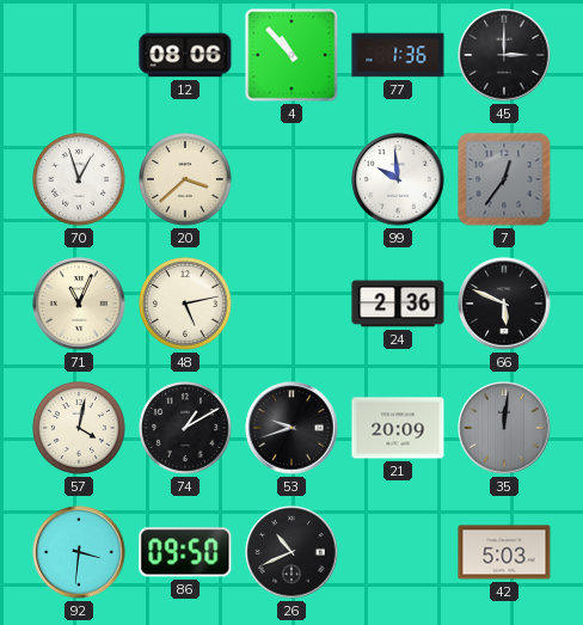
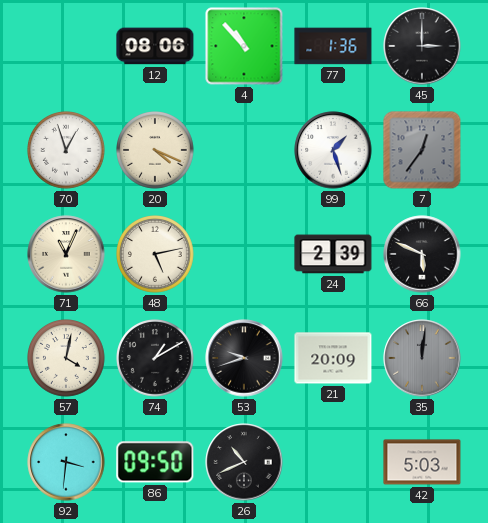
20: 3:38 -> 4:19 (156, 151)
99: 9:59 -> 1:27 (333, 150)
24: 2:36 -> 2:39 (333, 254)
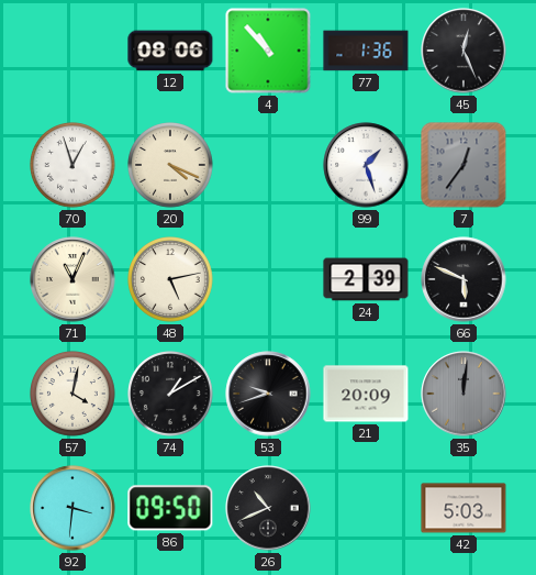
45: 3:00 -> 12:26 (464, 51)
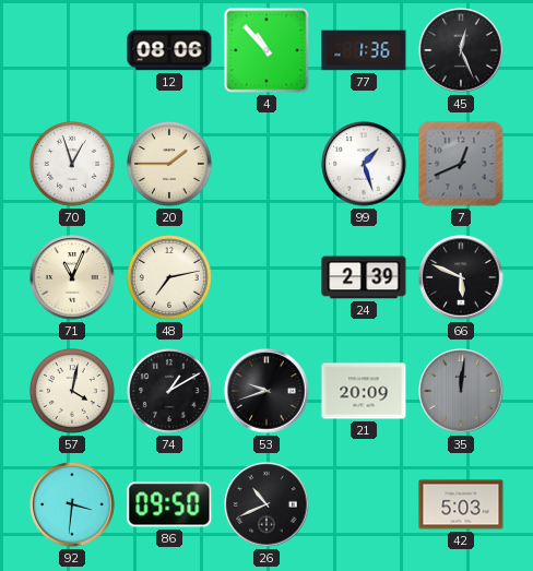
20: 4:19 -> 1:45 (170, 165)
7: 12:36 -> 12:41 (461, 164)
48: 5:13 -> 7:13 (170, 278)
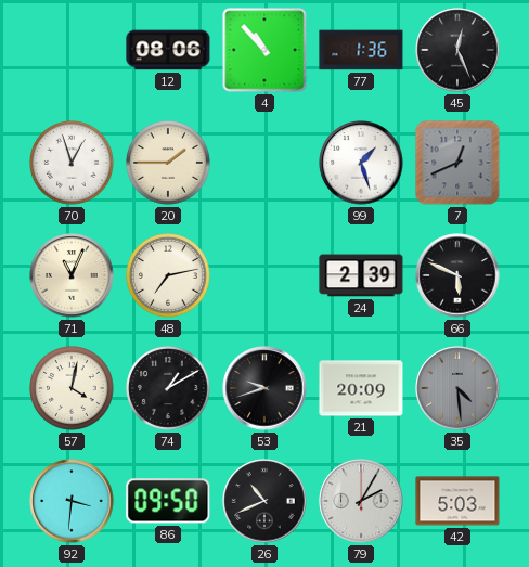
35: 12:01 -> 4:29 (457, 388)
79: none -> 2:05 (361, 501)
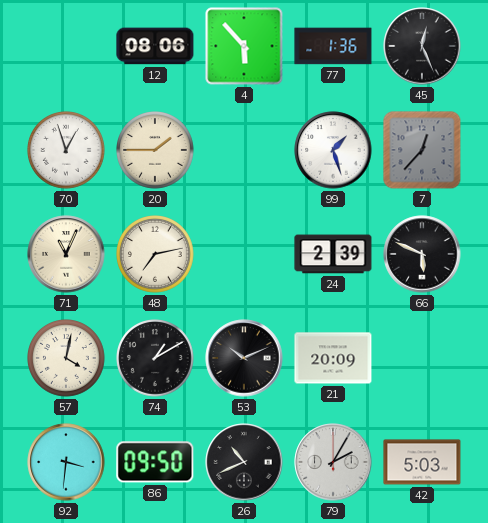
4: 10:53 -> 5:53 (244, 46)
7: 12:41 -> 12:37 (422, 150)
53: 9:42 -> 10:11 (244, 358)
35: 4:29 -> none (457, 388)
